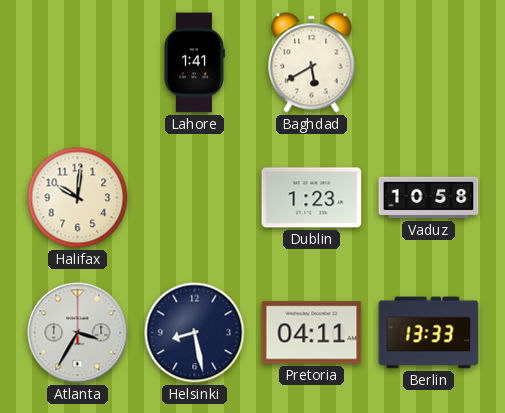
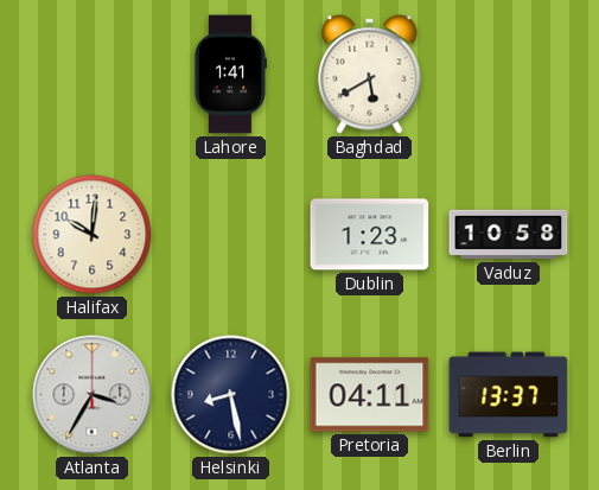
Berlin: 13:33 -> 13:37 (509, 395)
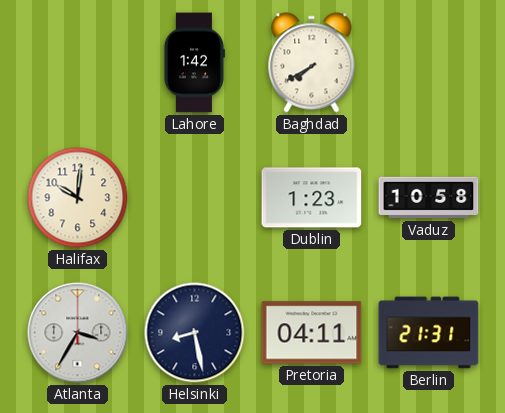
Lahore: 1:41 -> 1:42 (194, 63)
Baghdad: 5:40 -> 7:40 (312, 63)
Berlin: 13:37 -> 21:31 (429, 333)
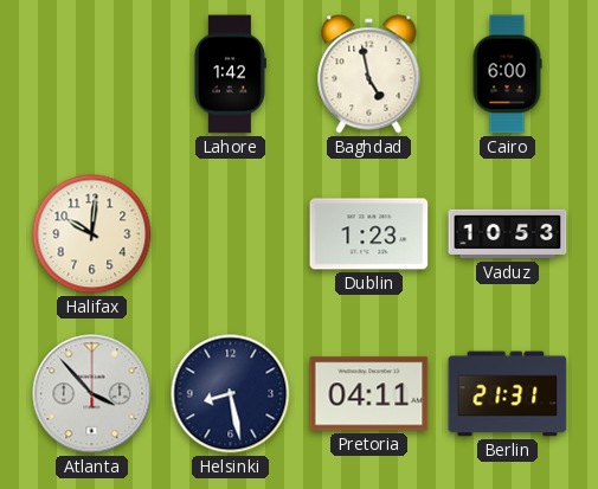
Baghdad: 7:40 -> 4:58 (369, 75)
Cairo: none -> 6:00 (507, 75)
Vaduz: 10:58 -> 10:53 (508, 234)
Atlanta: 3:35 -> 3:53 (92, 394)
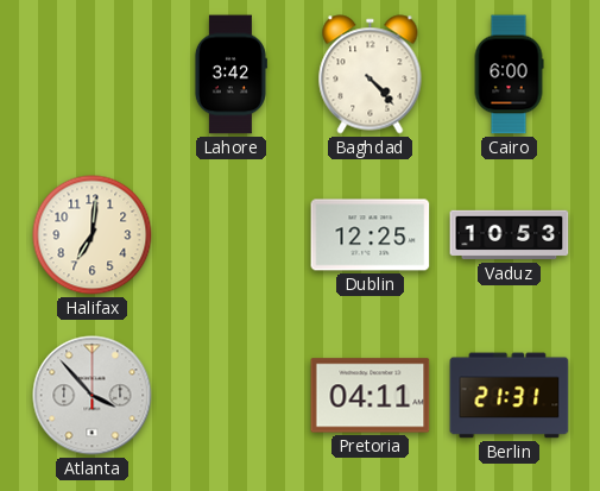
Lahore: 1:42 -> 3:42 (230, 75)
Baghdad: 4:58 -> 4:23 (371, 75)
Halifax: 10:01 -> 7:01 (93, 235)
Dublin: 1:23 -> 12:25 (371, 235)
Helsinki: 8:28 -> none (231, 394)
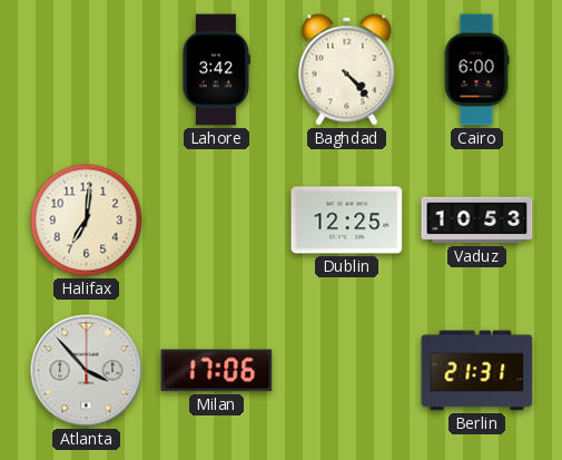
Milan: none -> 17:06 (217, 371)
Pretoria: 04:11 -> none (371, 396)
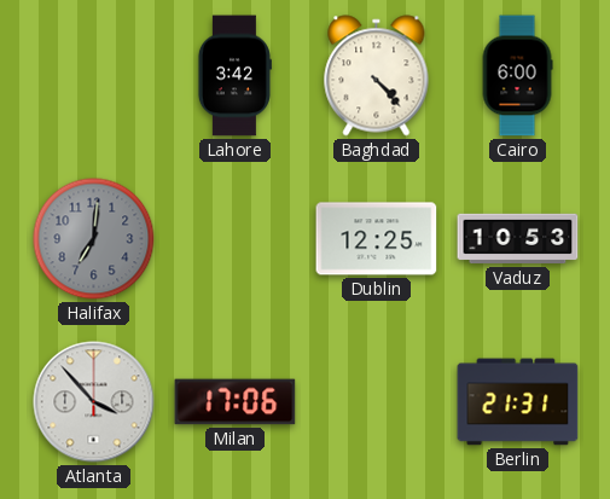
Halifax dial: cream -> grey (94, 239)
